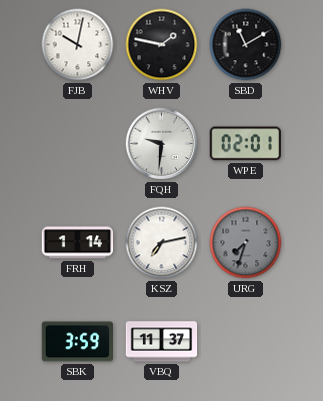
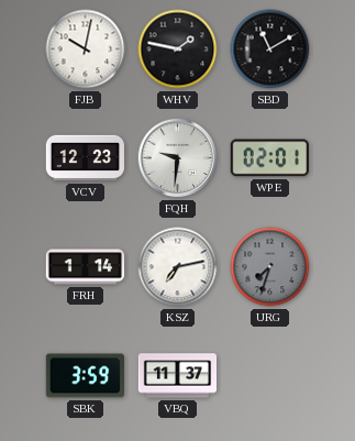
VCV: none -> 12:23 (86, 158)
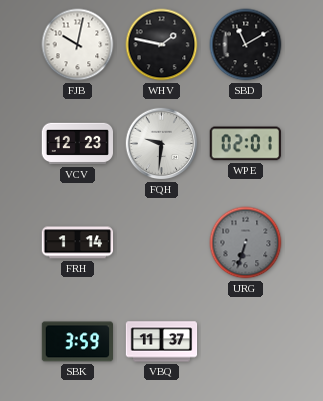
KSZ: 7:13 -> none (178, 267)
URG: 7:33 -> 6:33 (246, 243)
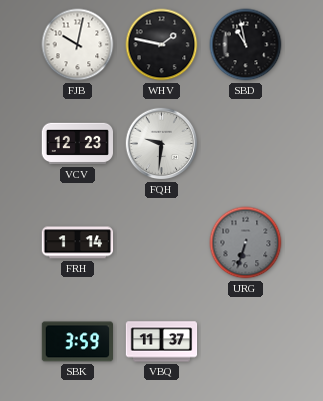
SBD: 11:10 -> 10:58 (246, 45)
WPE: 02:01 -> none (245, 144)
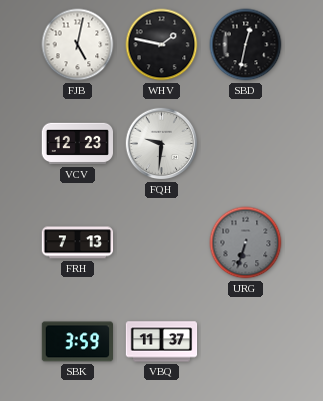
FJB: 10:02 -> 5:02 (78, 45)
SBD: 10:58 -> 12:32 (246, 45)
FRH: 1:14 -> 7:13 (78, 243)
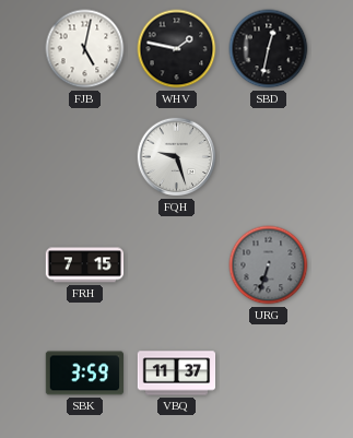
VCV: 12:23 -> none (78, 144)
FQH: 9:31 -> 9:27 (177, 157)
FRH: 7:13 -> 7:15 (85, 265)
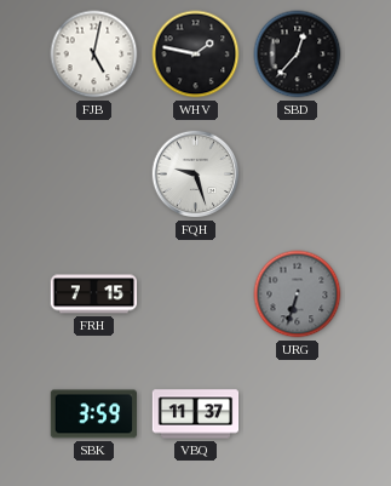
SBD: 12:32 -> 12:37 (298, 55)
